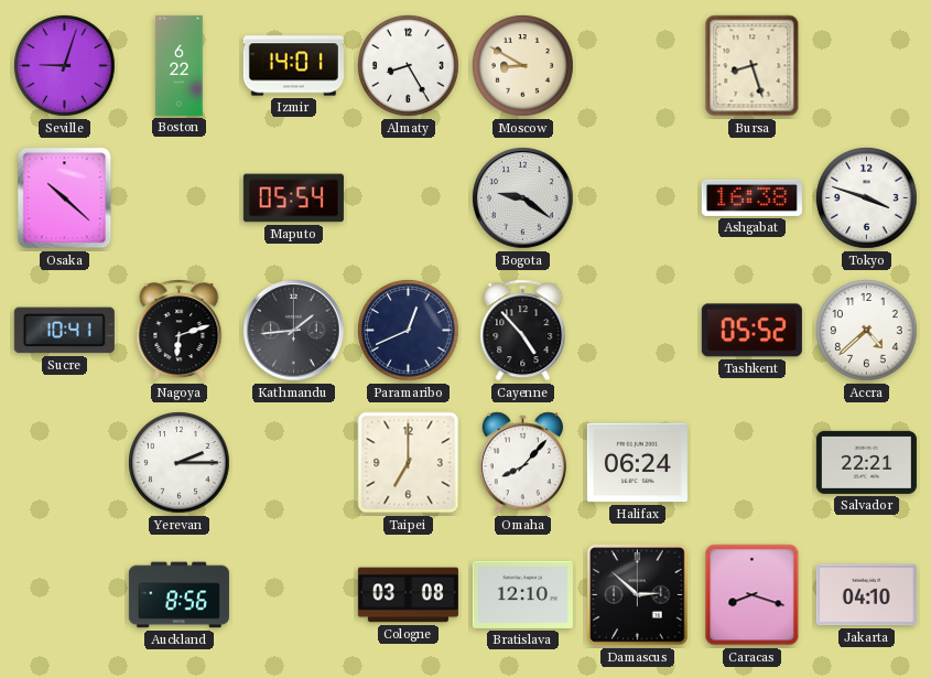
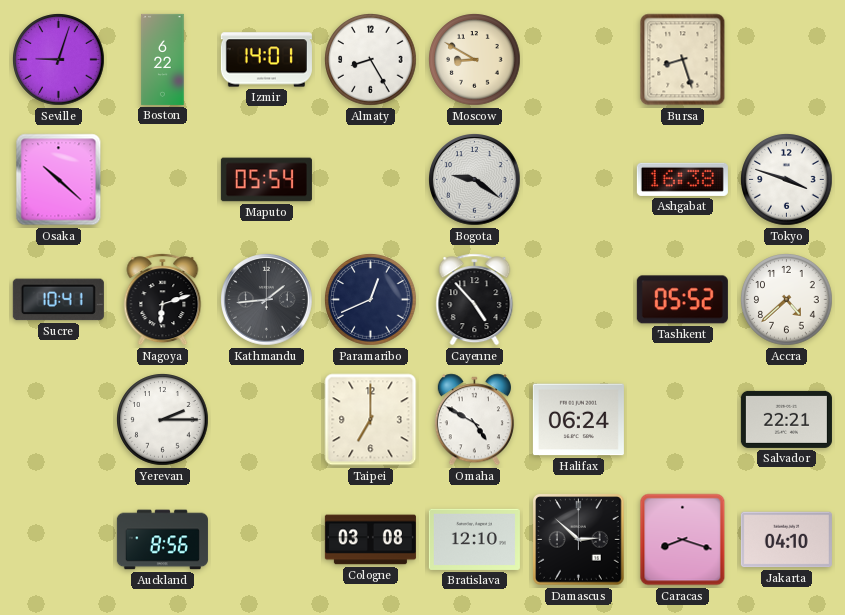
Omaha: 8:07 -> 4:50 (474, 420)
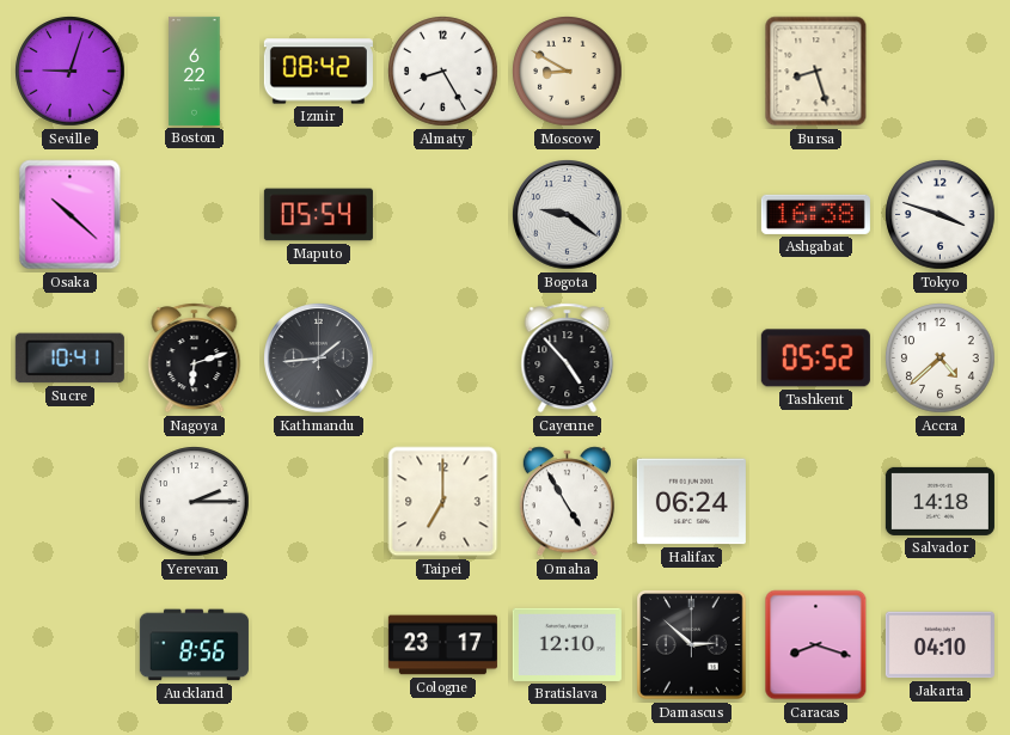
Izmir: 14:01 -> 08:42 (318, 72)
Paramaribo: 12:41 -> none (371, 300)
Omaha: 4:50 -> 4:55 (567, 502)
Salvador: 22:21 -> 14:18 (939, 501)
Cologne: 03:08 -> 23:17 (442, 645)
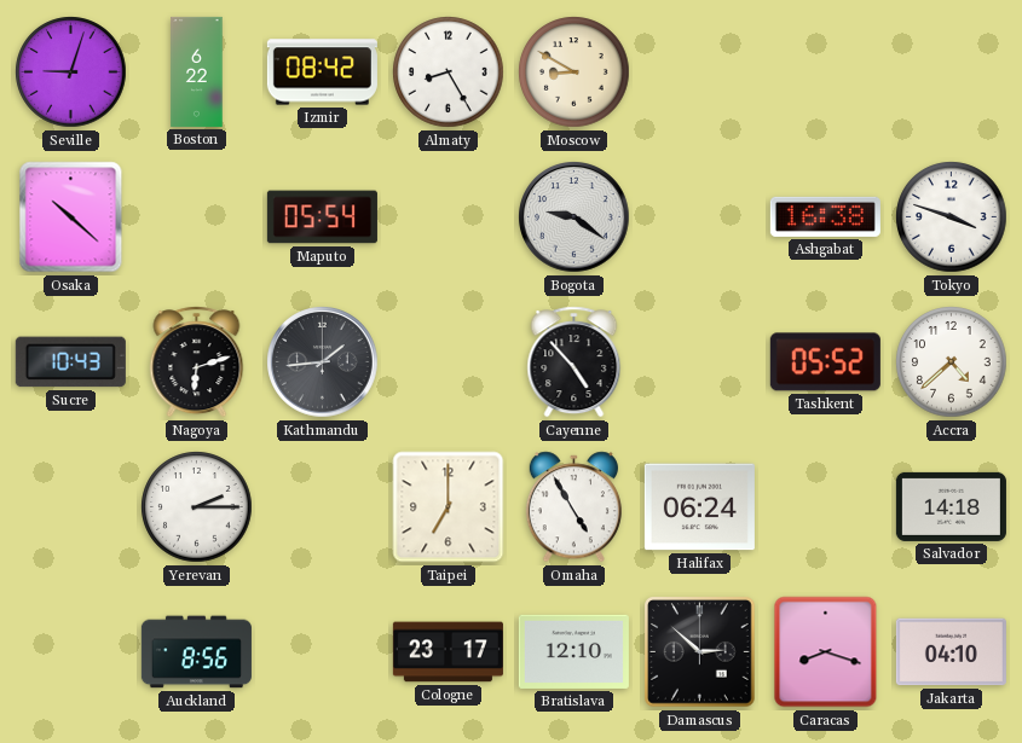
Bursa: 8:27 -> none (816, 72)
Sucre: 10:41 -> 10:43 (70, 362)
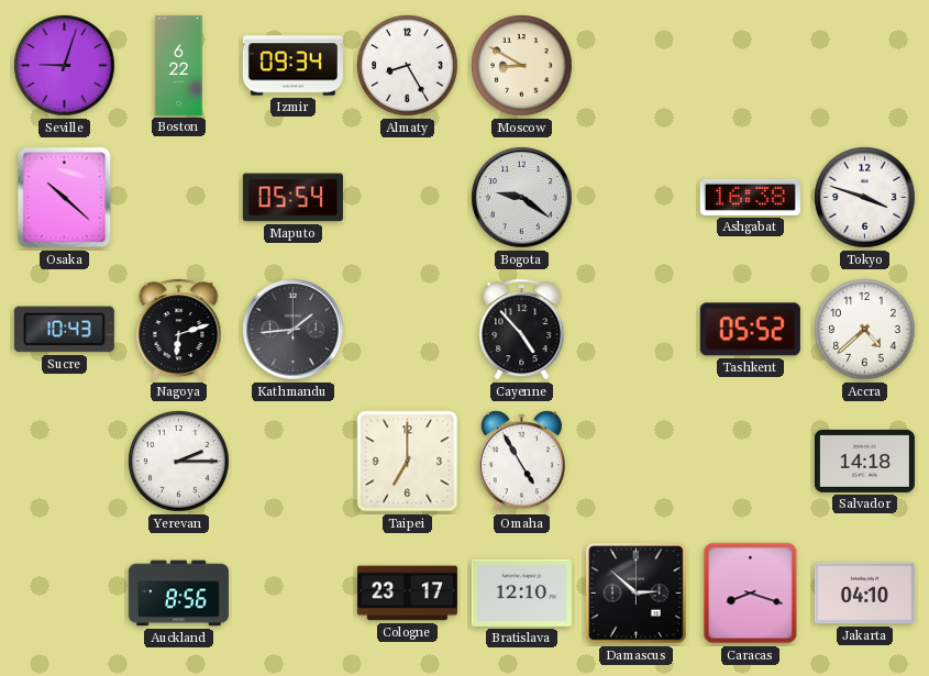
Izmir: 08:42 -> 09:34 (292, 66)
Halifax: 06:24 -> none (699, 507)
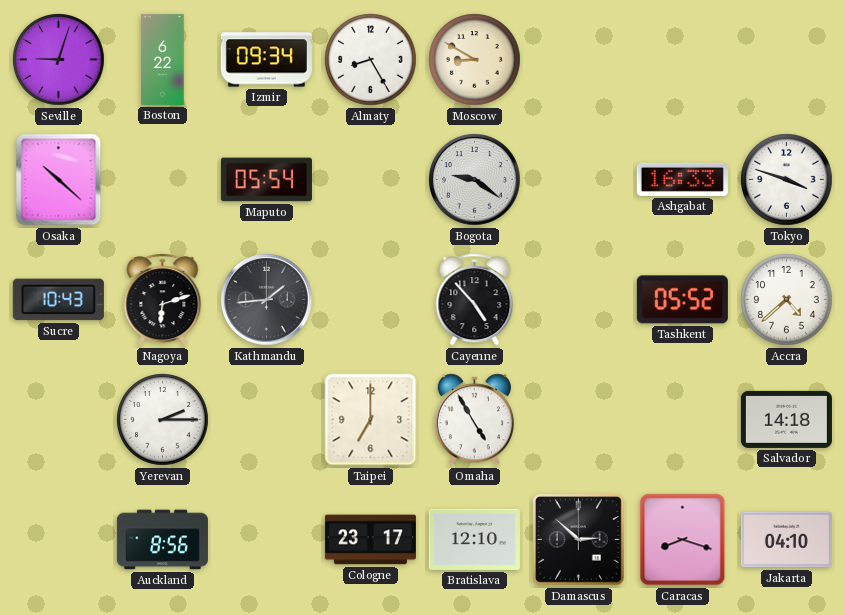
Ashgabat: 16:38 -> 16:33 (682, 179)
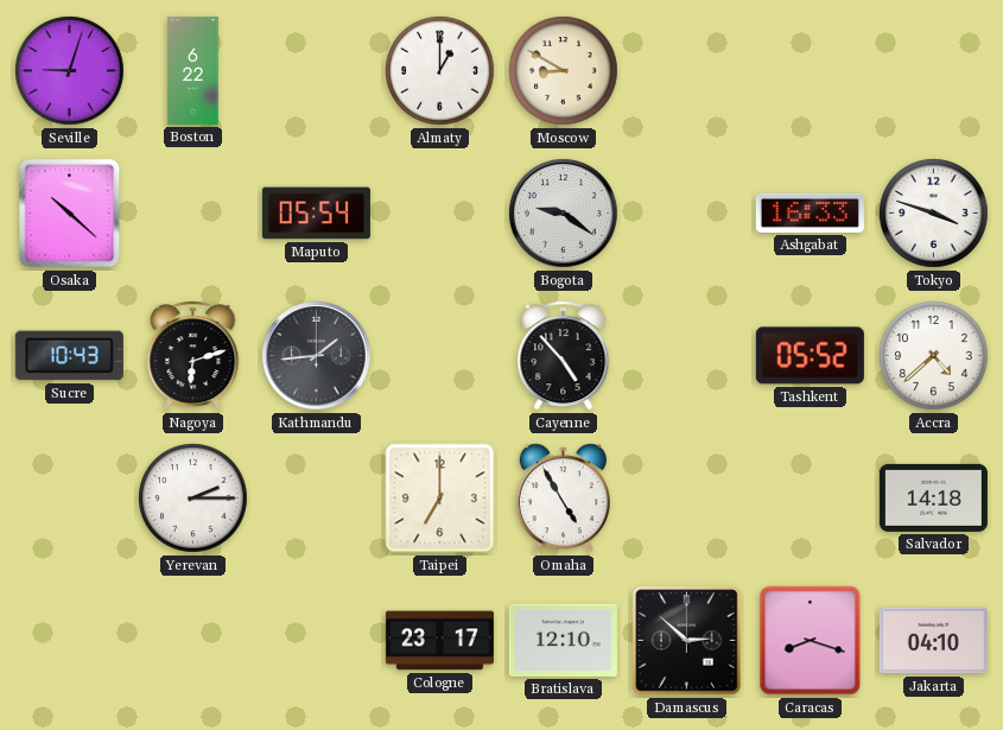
Izmir: 09:34 -> none (266, 60)
Almaty: 8:25 -> 1:00 (440, 71)
Auckland: 8:56 -> none (162, 540)
